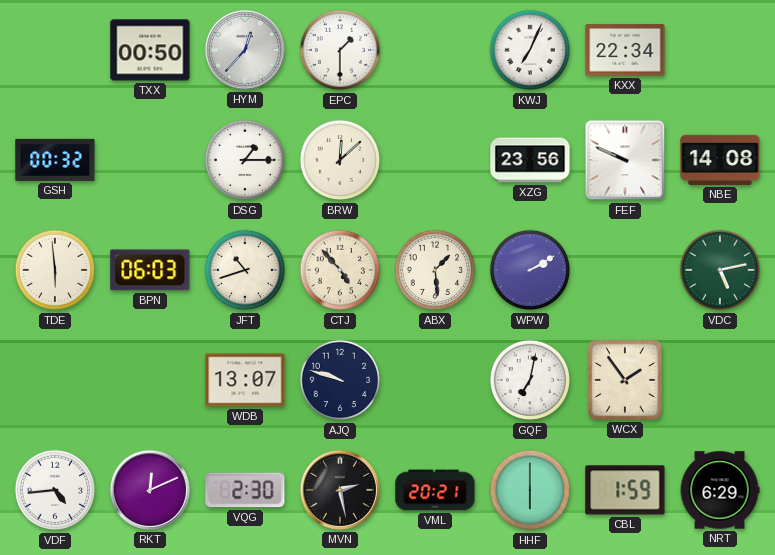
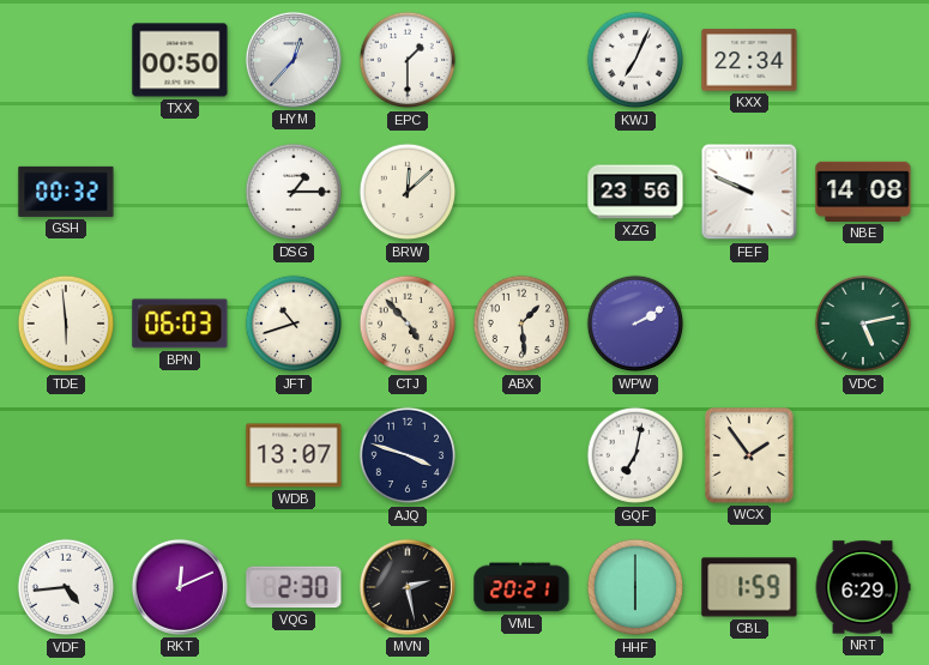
AJQ: 9:48 -> 3:48 (408, 455)
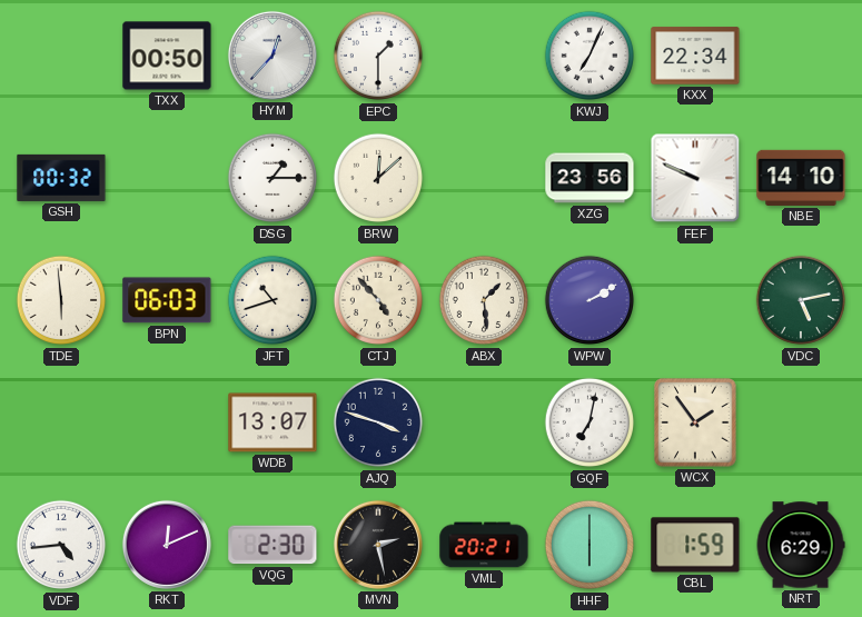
NBE: 14:08 -> 14:10 (801, 178)
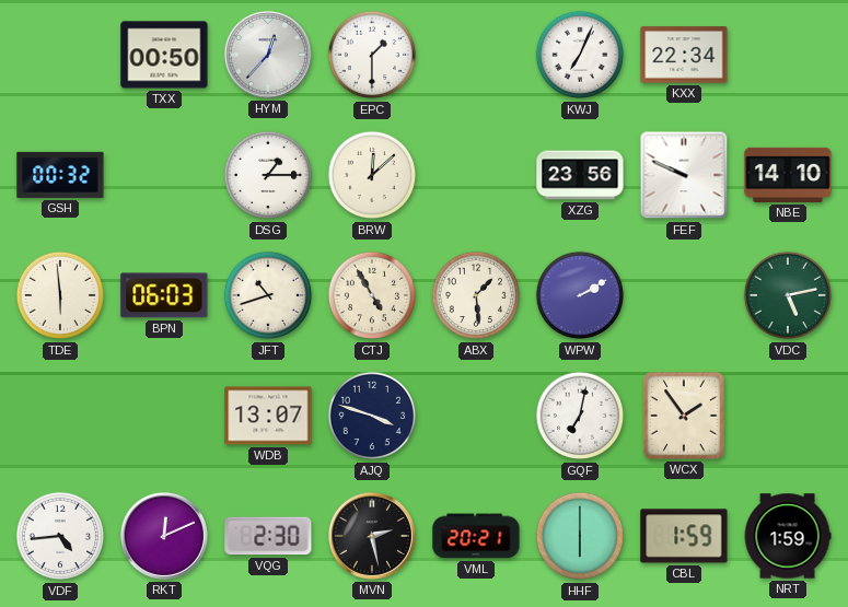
CTJ: 4:53 -> 4:55 (372, 295)
NRT: 6:29 -> 1:59 (788, 536)
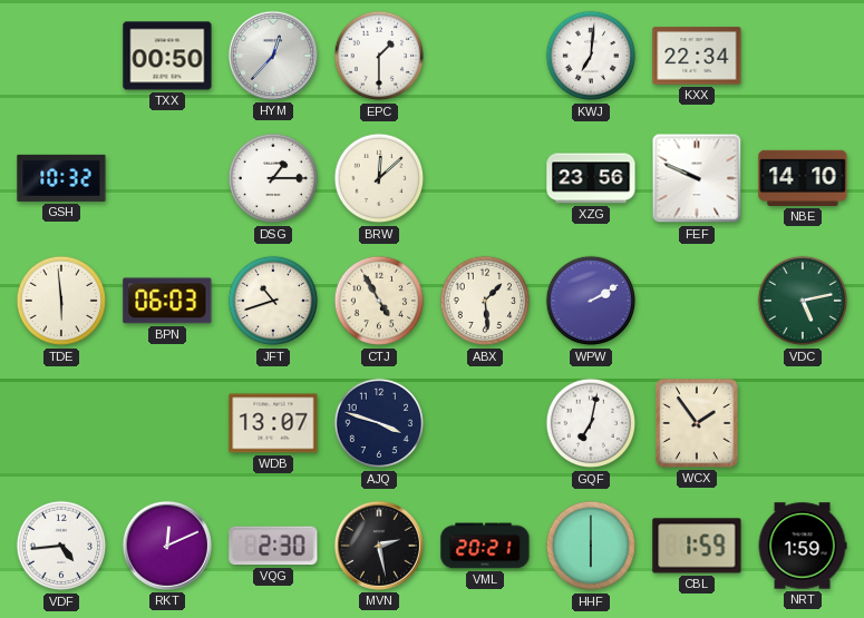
KWJ: 7:04 -> 7:01 (591, 56)
GSH: 00:32 -> 10:32 (61, 178)
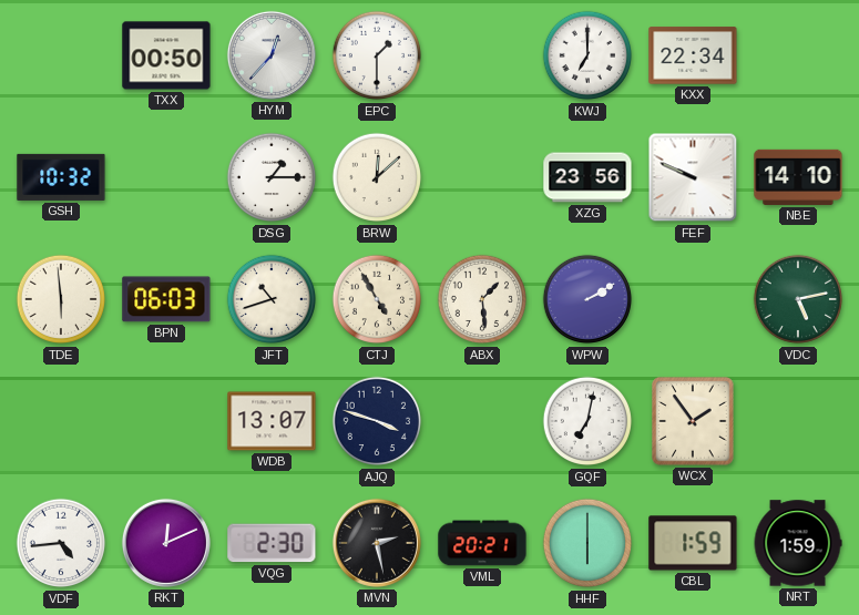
KWJ: 7:01 -> 7:00 (587, 55)
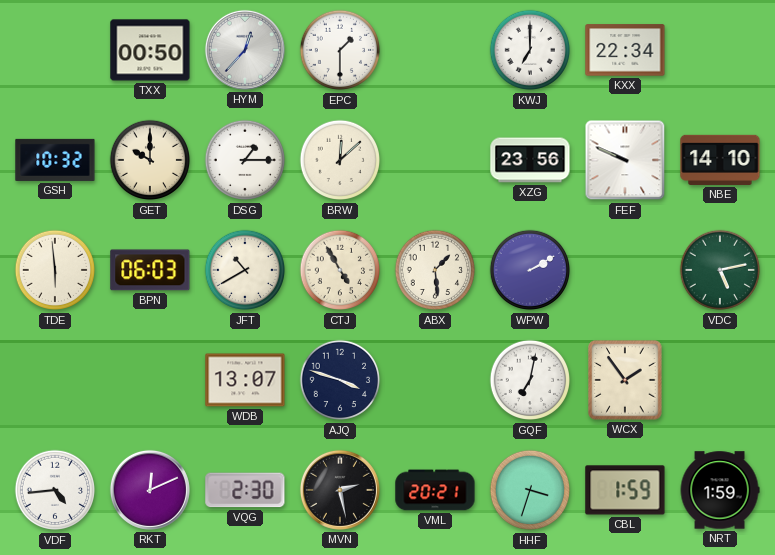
GET: none -> 10:00 (150, 160)
JFT: 10:42 -> 10:40 (245, 270)
HHF: 6:00 -> 3:33 (530, 490)
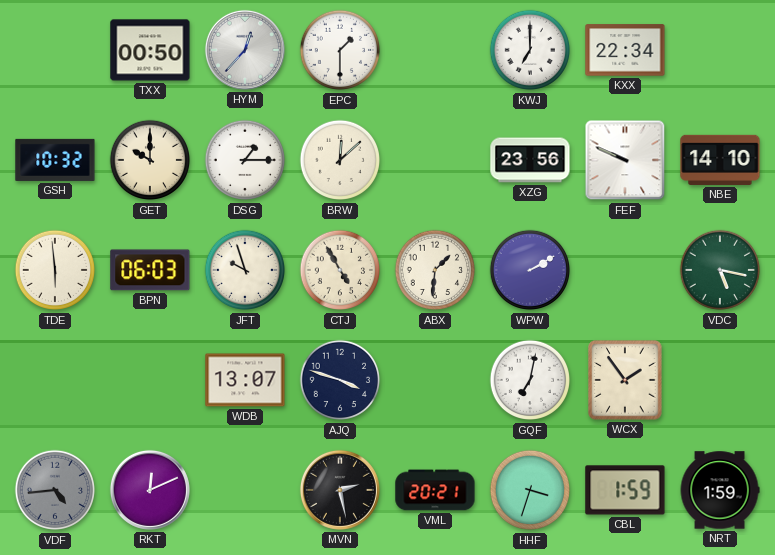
JFT: 10:40 -> 9:57 (245, 270)
ABX: 1:29 -> 1:31 (435, 270)
VDC: 5:13 -> 5:17 (720, 270)
VDF dial: white -> grey (55, 490)
VQG: 2:30 -> none (245, 490)
